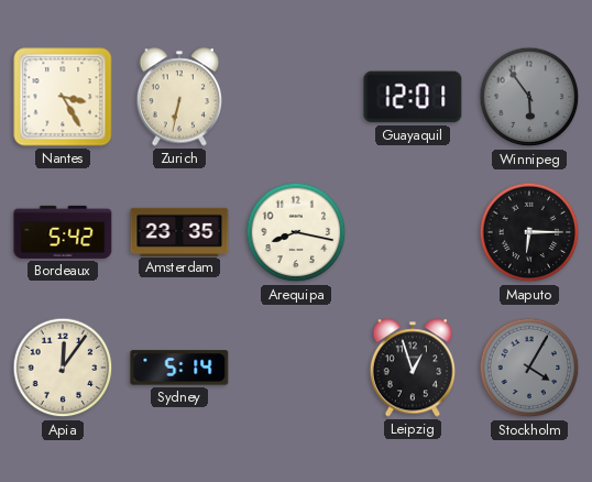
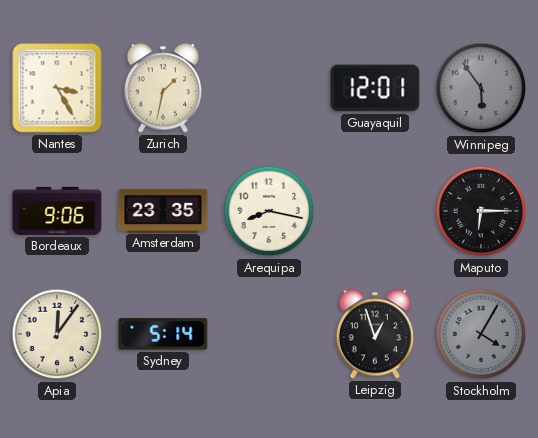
Zurich: 6:32 -> 1:32 (162, 88)
Bordeaux: 5:42 -> 9:06 (57, 211)
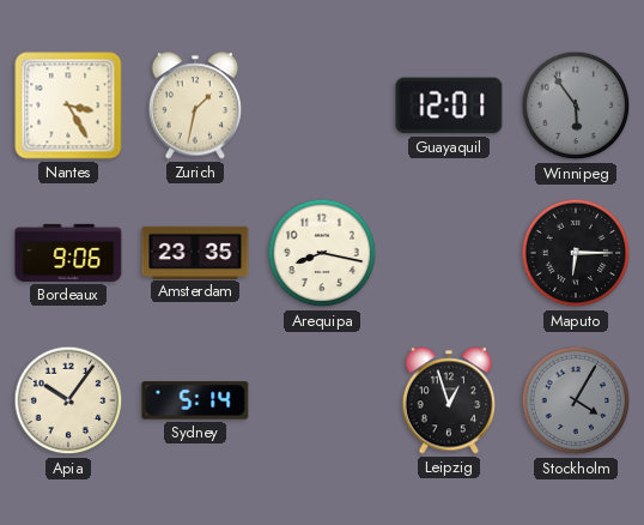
Apia: 12:06 -> 10:06 (68, 400)
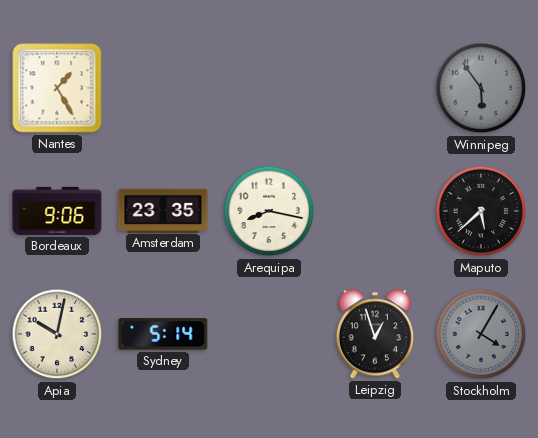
Nantes: 3:25 -> 1:25 (57, 88)
Zurich: 1:32 -> none (194, 105)
Guayaquil: 12:01 -> none (449, 105)
Maputo: 6:15 -> 5:38 (481, 211)
Apia: 10:06 -> 10:02 (57, 334)
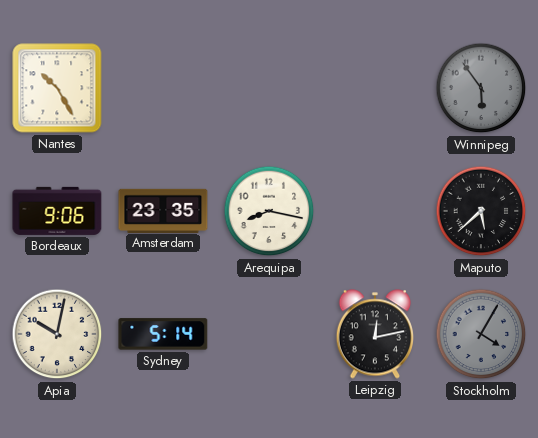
Nantes: 1:25 -> 10:25 (57, 88)
Leipzig: 12:57 -> 12:13 (374, 334)
